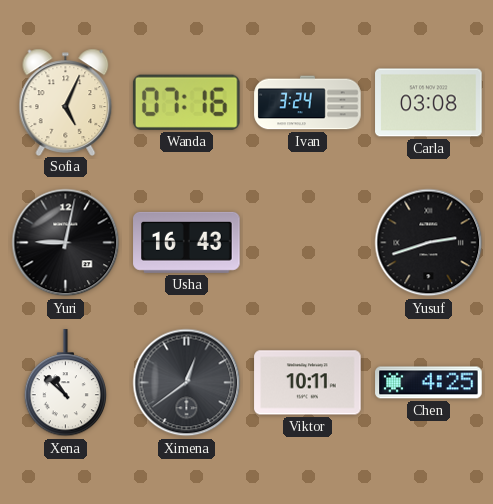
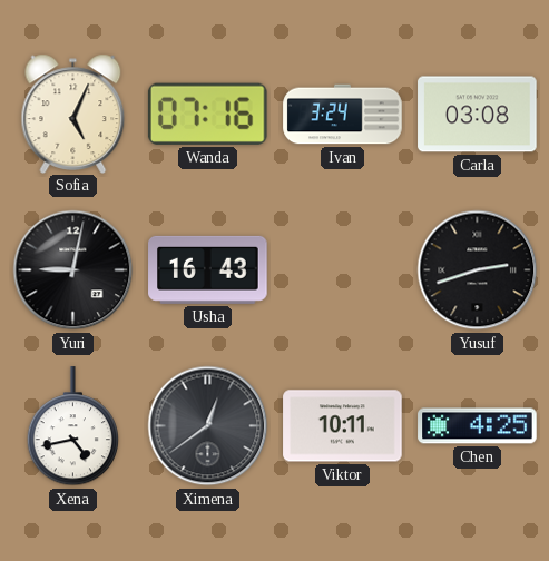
Xena: 10:52 -> 4:43 (72, 426)
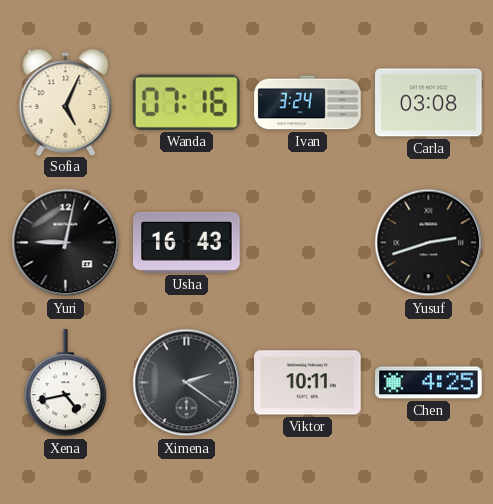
Ximena: 12:39 -> 2:21 (187, 383)
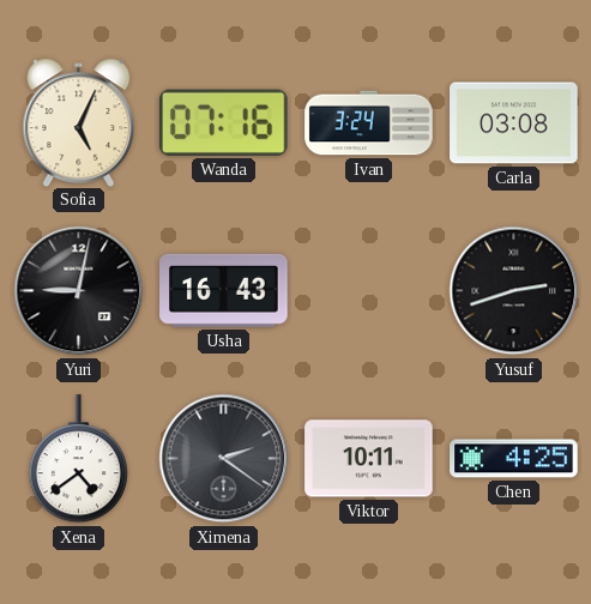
Xena: 4:43 -> 4:39 (78, 459)
